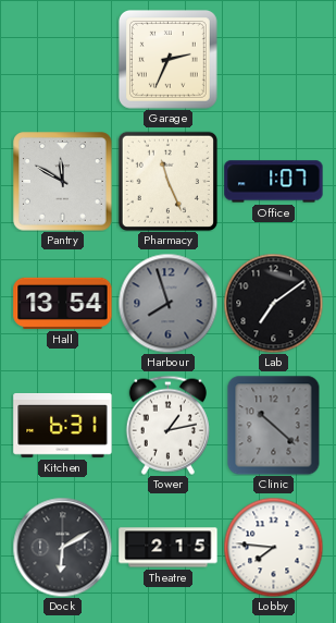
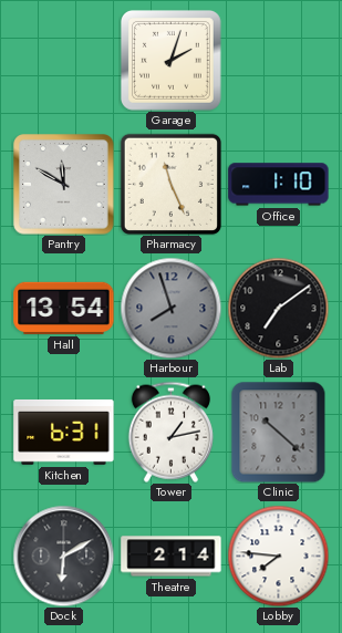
Garage: 2:34 -> 2:03 (172, 61)
Office: 1:07 -> 1:10 (279, 185)
Theatre: 2:15 -> 2:14 (172, 557)
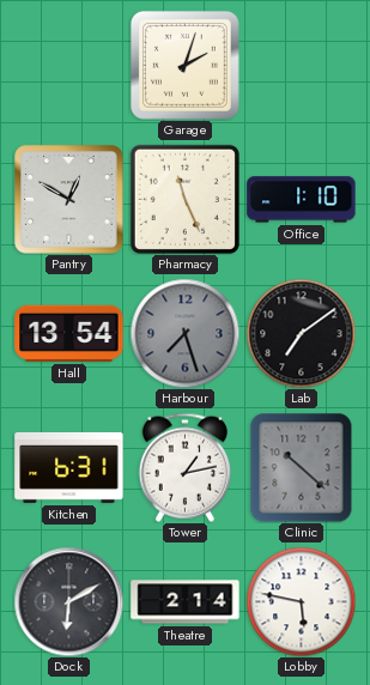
Pantry: 11:50 -> 12:50 (69, 200)
Harbour: 7:57 -> 7:27 (184, 333)
Lobby: 7:46 -> 5:47 (301, 601)
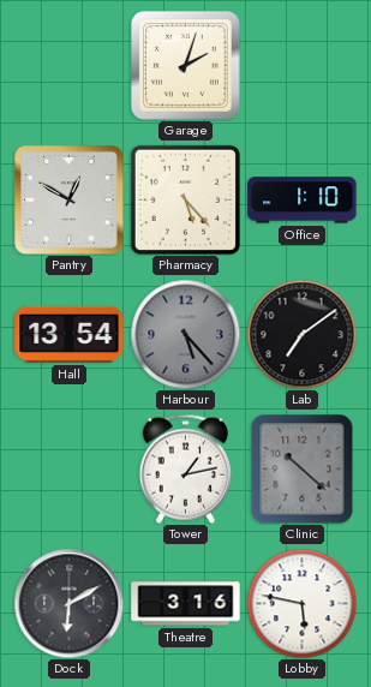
Pharmacy: 11:26 -> 5:23 (185, 199)
Harbour: 7:27 -> 5:23 (185, 334)
Kitchen: 6:31 -> none (69, 467)
Theatre: 2:14 -> 3:16 (186, 604)
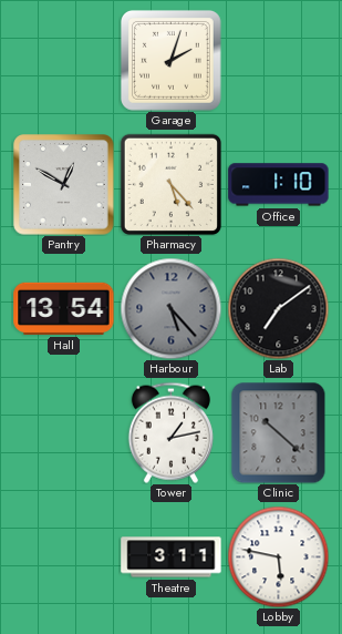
Dock: 6:10 -> none (68, 603)
Theatre: 3:16 -> 3:11 (172, 558)
